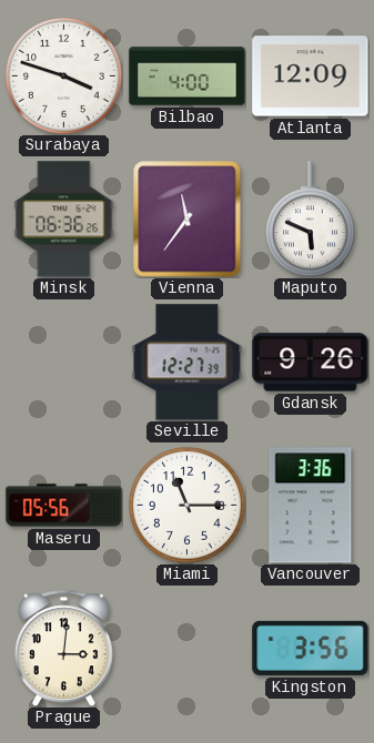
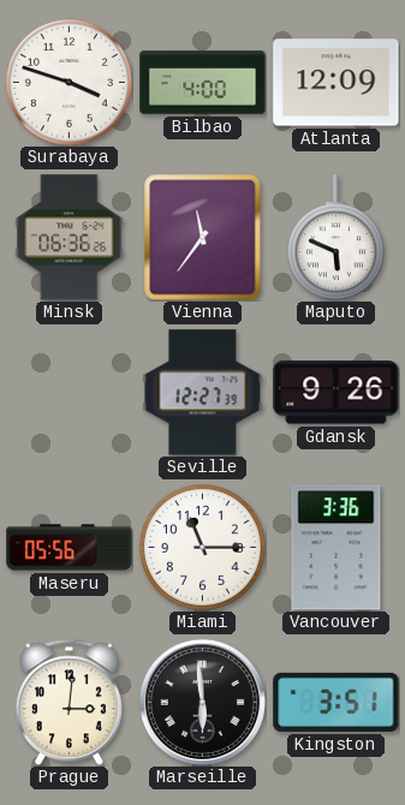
Marseille: none -> 5:59 (202, 702)
Kingston: 3:56 -> 3:51 (336, 702)
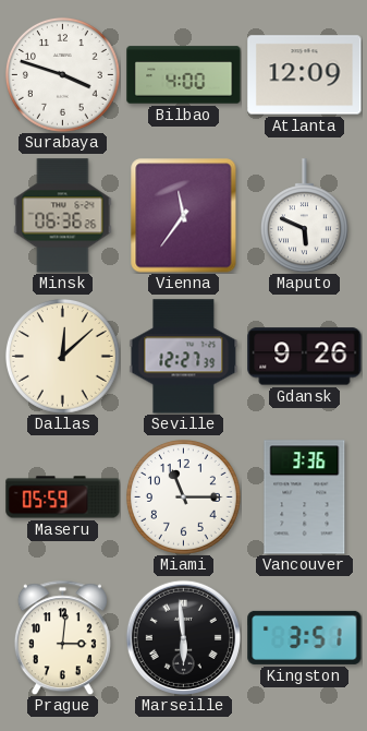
Dallas: none -> 12:08 (62, 356)
Maseru: 05:56 -> 05:59 (63, 498)
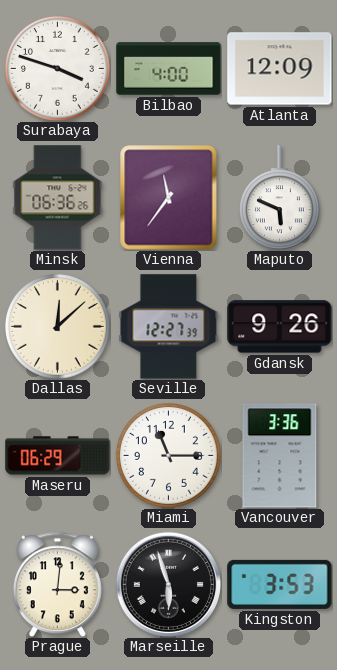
Maseru: 05:59 -> 06:29 (58, 456)
Marseille: 5:59 -> 5:57 (168, 584)
Kingston: 3:51 -> 3:53 (280, 584)
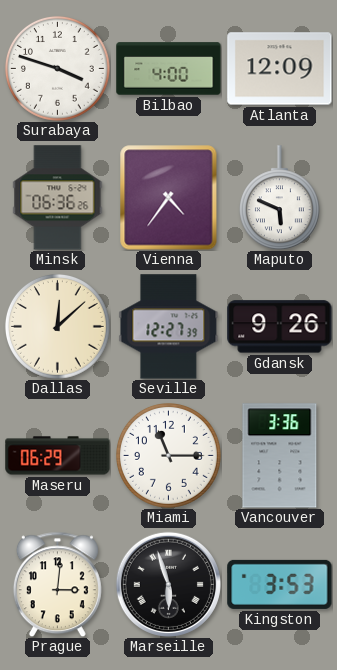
Vienna: 11:36 -> 4:36 (169, 198)
